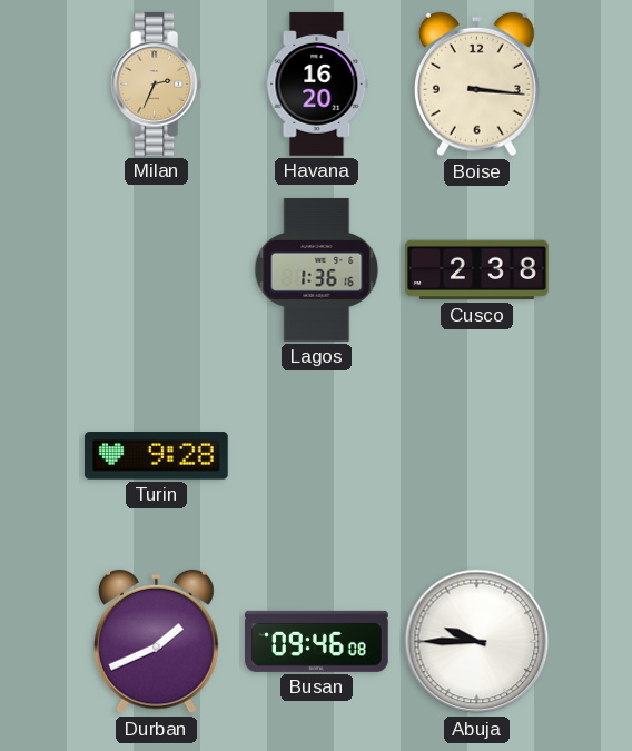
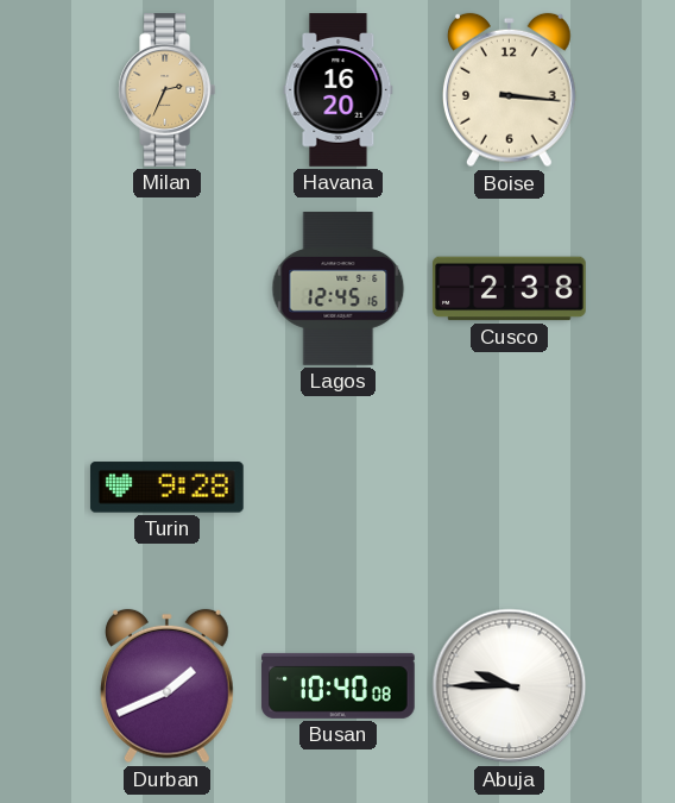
Lagos: 1:36 -> 12:45 (339, 289)
Busan: 09:46 -> 10:40 (339, 685)
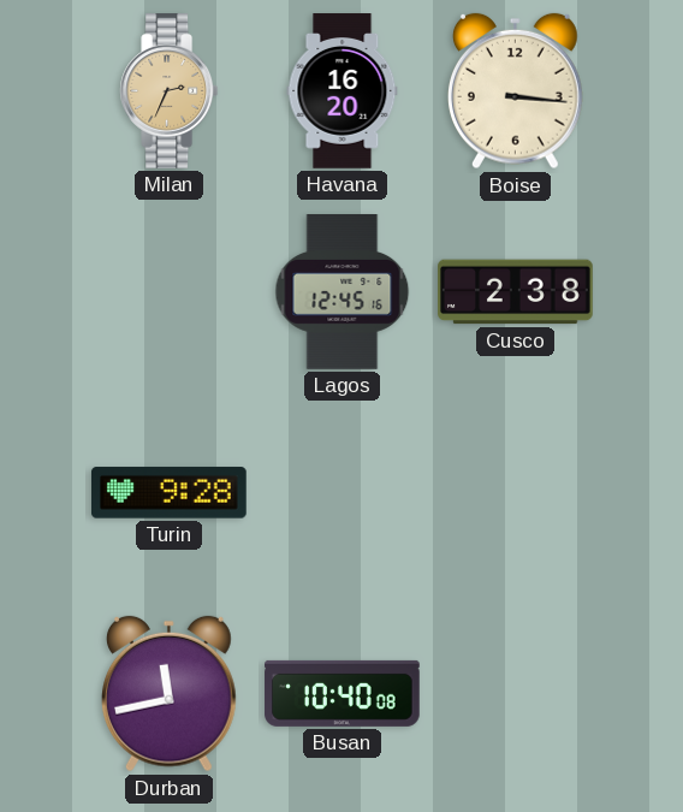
Durban: 1:41 -> 11:43 (168, 694)
Abuja: 9:45 -> none (510, 686)
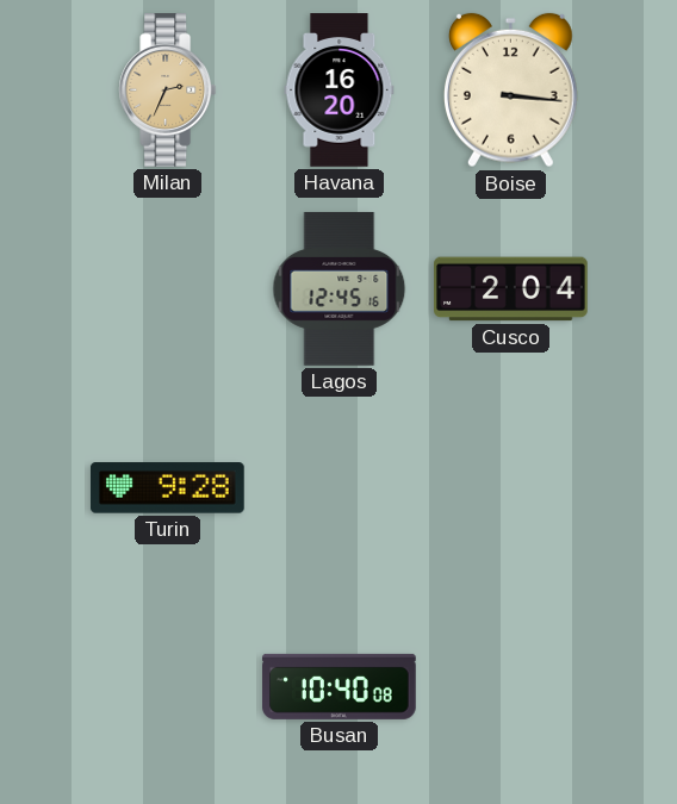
Cusco: 2:38 -> 2:04 (511, 289)
Durban: 11:43 -> none (168, 694)
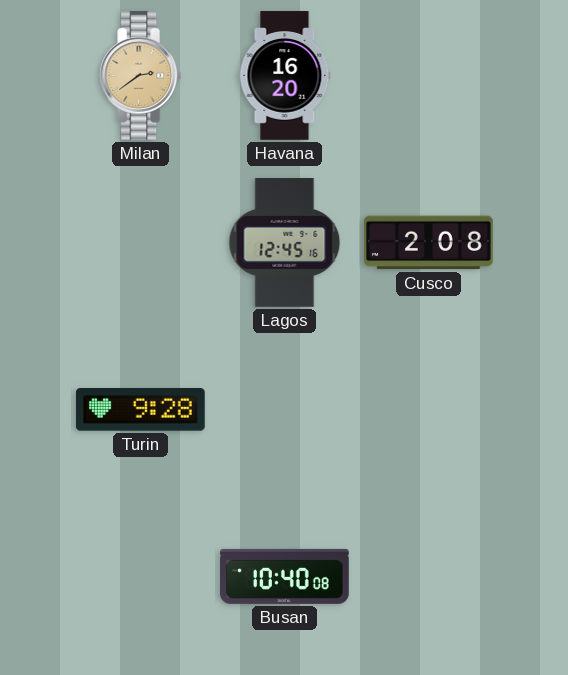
Milan: 2:34 -> 2:39 (141, 76)
Boise: 3:16 -> none (510, 91)
Cusco: 2:04 -> 2:08 (429, 243)
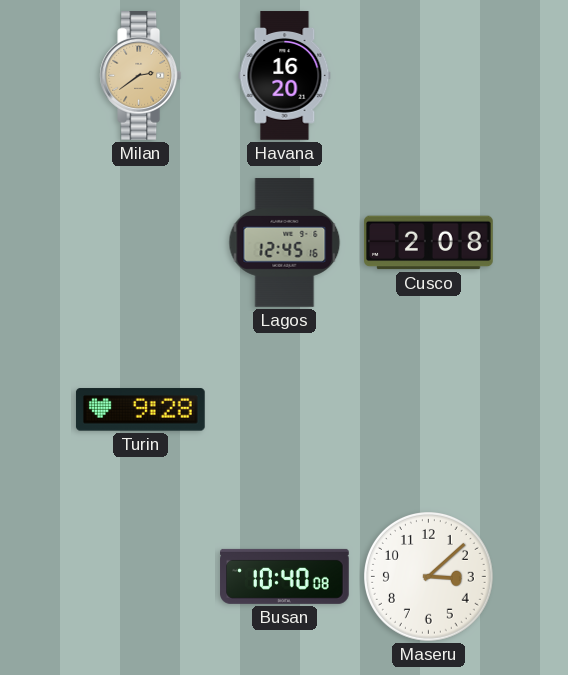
Maseru: none -> 3:08 (429, 577)
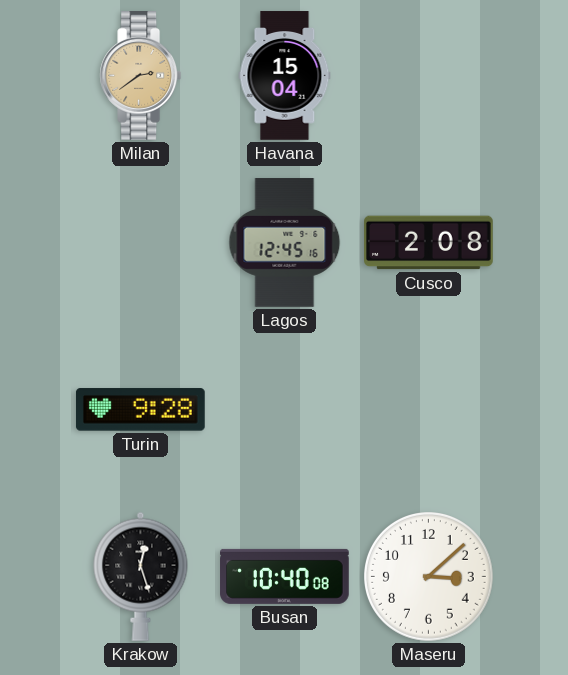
Havana: 16:20 -> 15:04 (285, 76)
Krakow: none -> 12:27 (141, 576)
